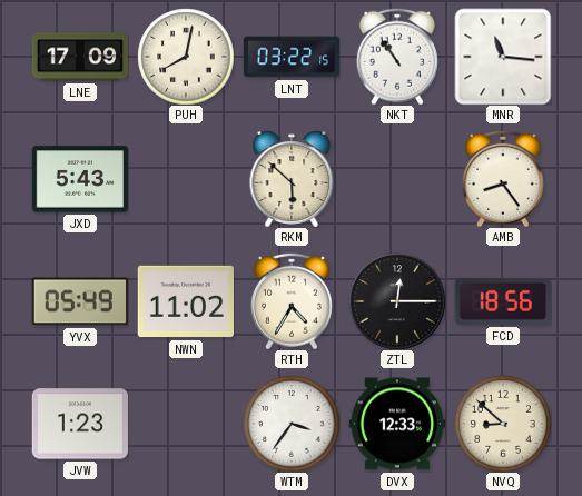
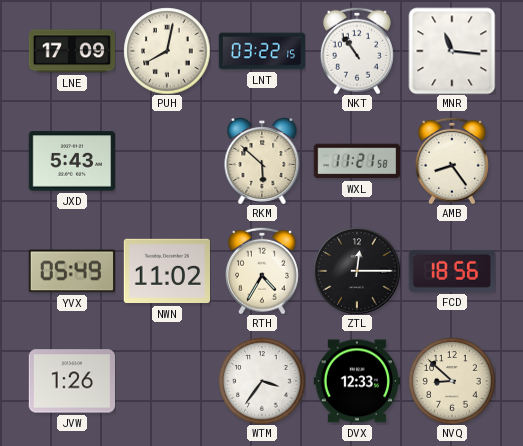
WXL: none -> 11:21 (356, 161)
JVW: 1:23 -> 1:26 (72, 381)
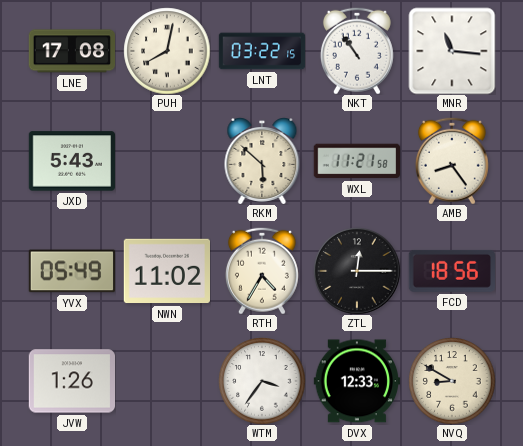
LNE: 17:09 -> 17:08 (72, 51)
NVQ: 8:52 -> 8:50 (452, 381)
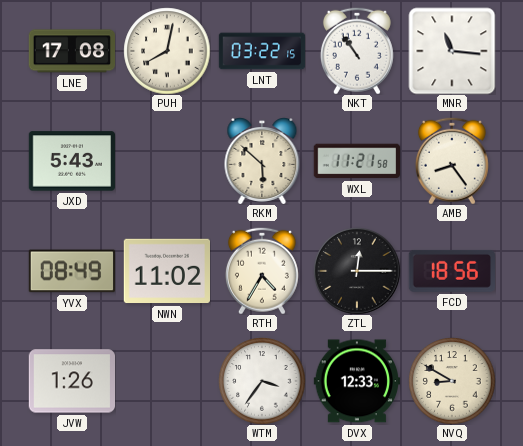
YVX: 05:49 -> 08:49 (71, 271)
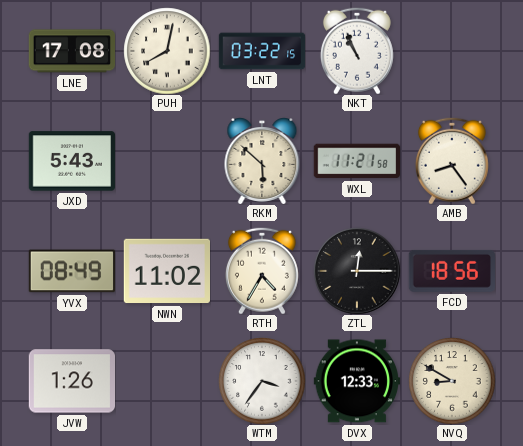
NKT: 10:54 -> 10:56 (357, 51)
MNR: 11:16 -> none (452, 51)
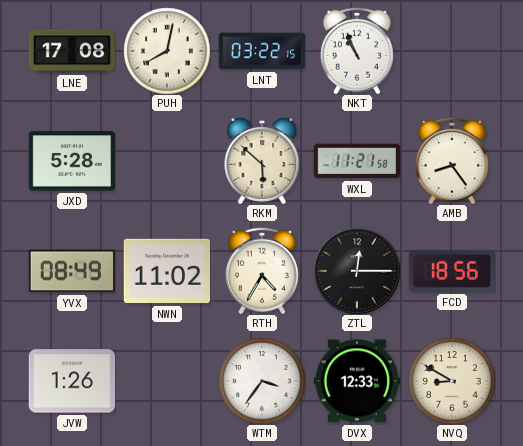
JXD: 5:43 -> 5:28 (71, 161)
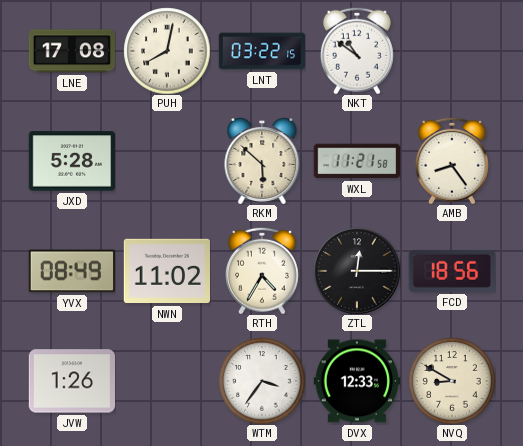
NKT: 10:56 -> 10:51 (357, 51)
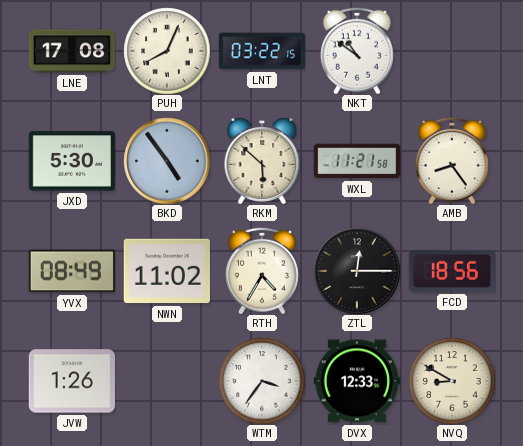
PUH: 8:02 -> 8:04 (167, 51)
JXD: 5:28 -> 5:30 (71, 161)
BKD: none -> 4:54 (167, 161)
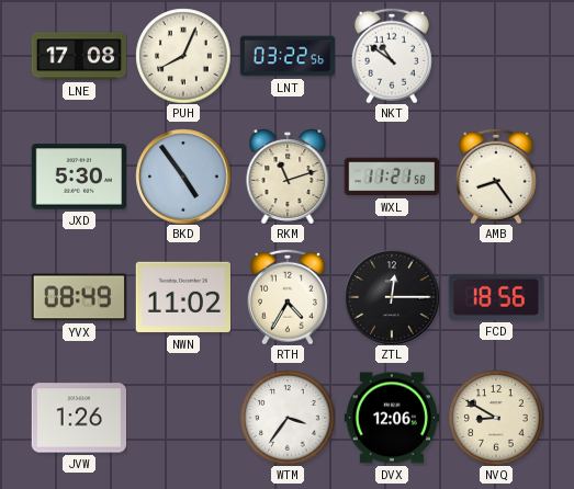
LNT: 03:22:15 -> 03:22:56 (288, 56)
RKM: 5:52 -> 11:12 (288, 177)
DVX: 12:33 -> 12:06 (391, 418)
